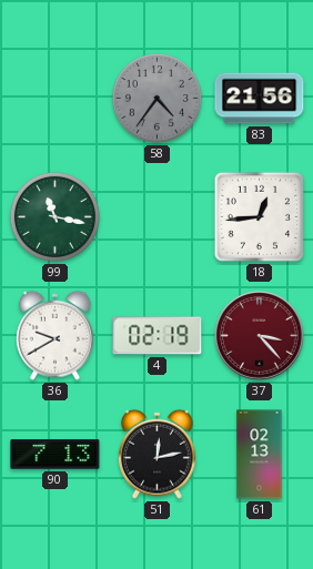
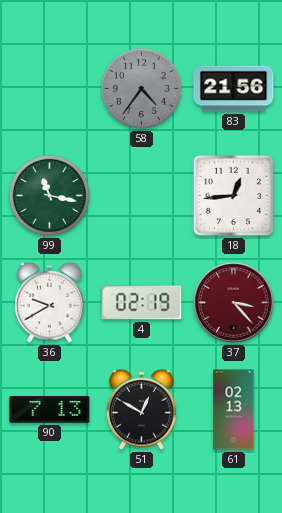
51: 12:13 -> 12:50 (142, 409)
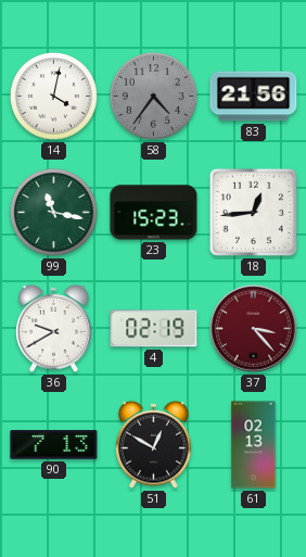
14: none -> 4:02 (53, 96)
23: none -> 15:23 (154, 213)
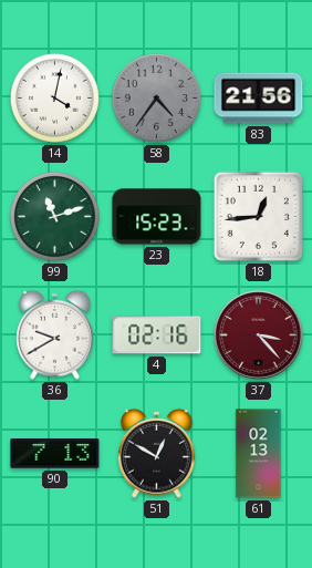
99: 11:17 -> 11:12 (54, 216)
4: 02:19 -> 02:16 (157, 335)
